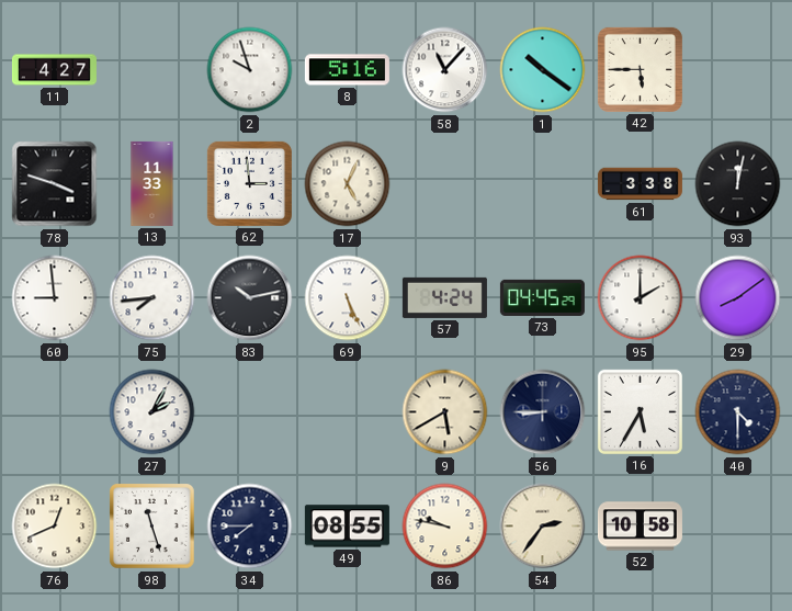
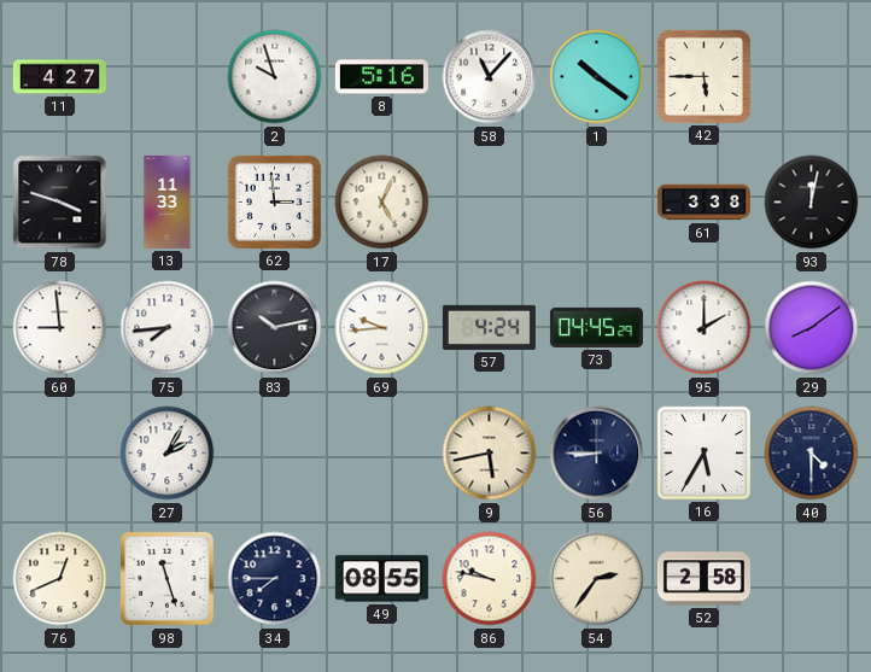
69: 5:26 -> 9:44 (382, 328)
9: 5:40 -> 5:43 (490, 454)
52: 10:58 -> 2:58 (703, 579)
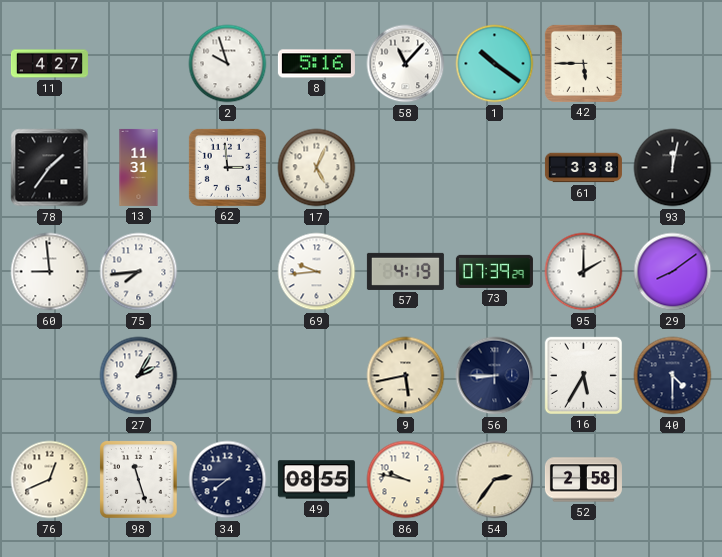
78: 3:48 -> 1:36 (50, 168)
13: 11:33 -> 11:31 (139, 167)
83: 10:13 -> none (275, 328)
57: 4:24 -> 4:19 (405, 271)
73: 04:45 -> 07:39 (494, 271)
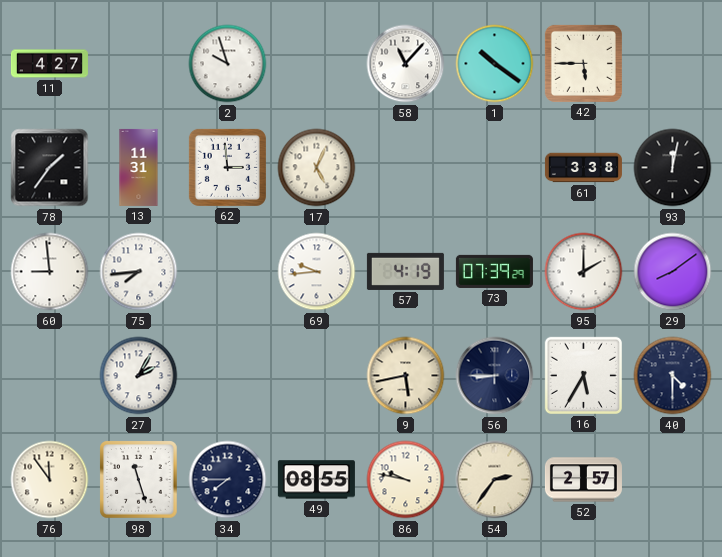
8: 5:16 -> none (316, 64)
76: 12:41 -> 11:54 (50, 480)
52: 2:58 -> 2:57 (583, 480)
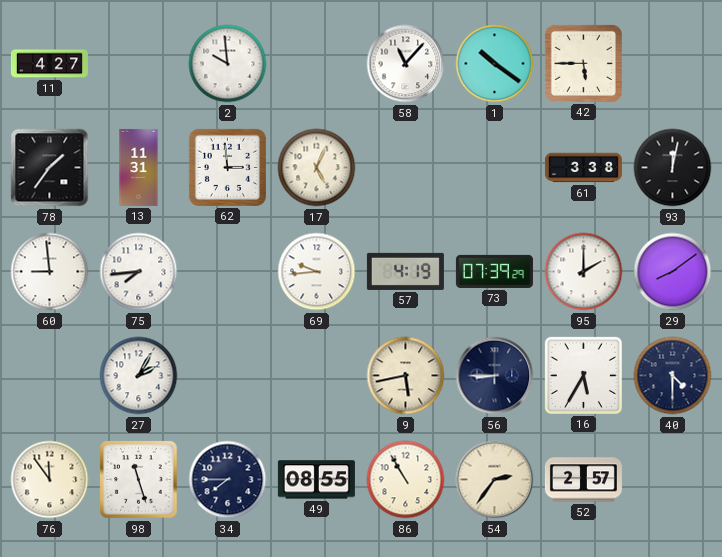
2: 9:57 -> 9:59 (228, 64)
86: 9:47 -> 10:55 (406, 480)
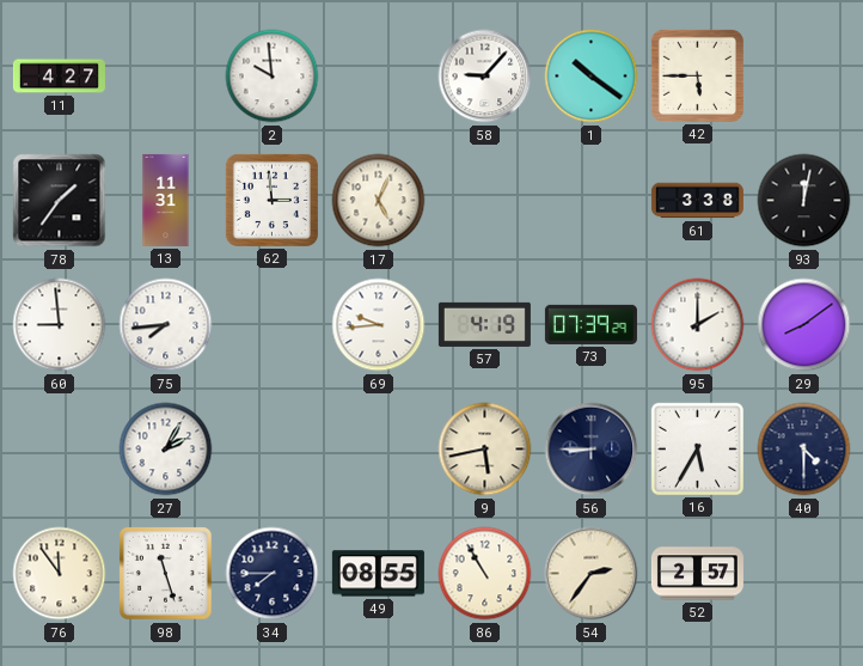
58: 11:07 -> 9:07 (485, 77)
